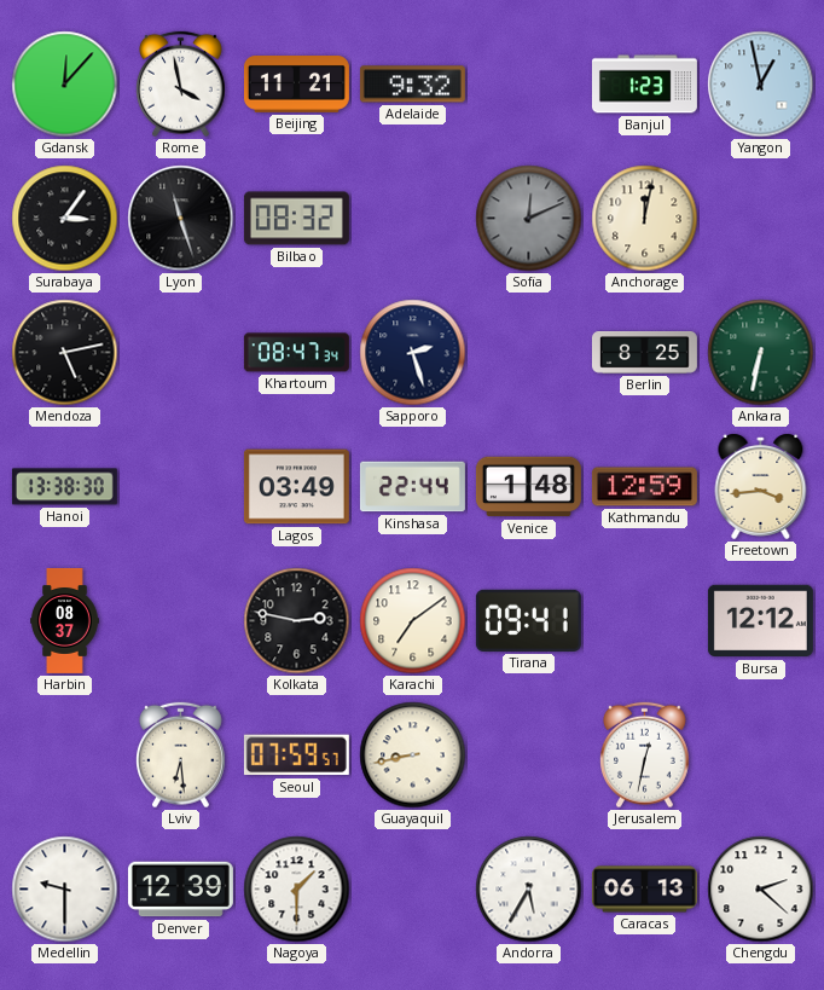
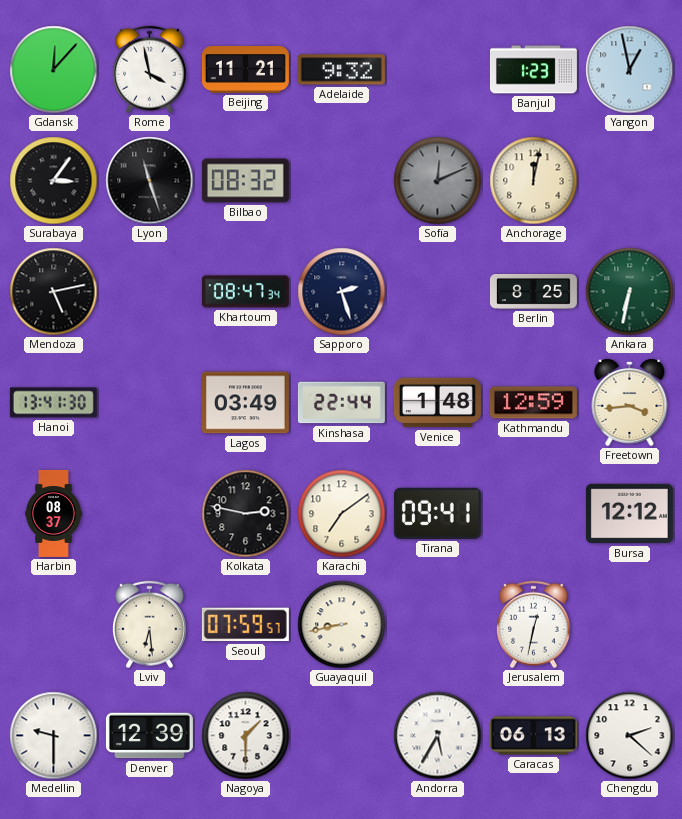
Hanoi: 13:38 -> 13:41 (53, 403)
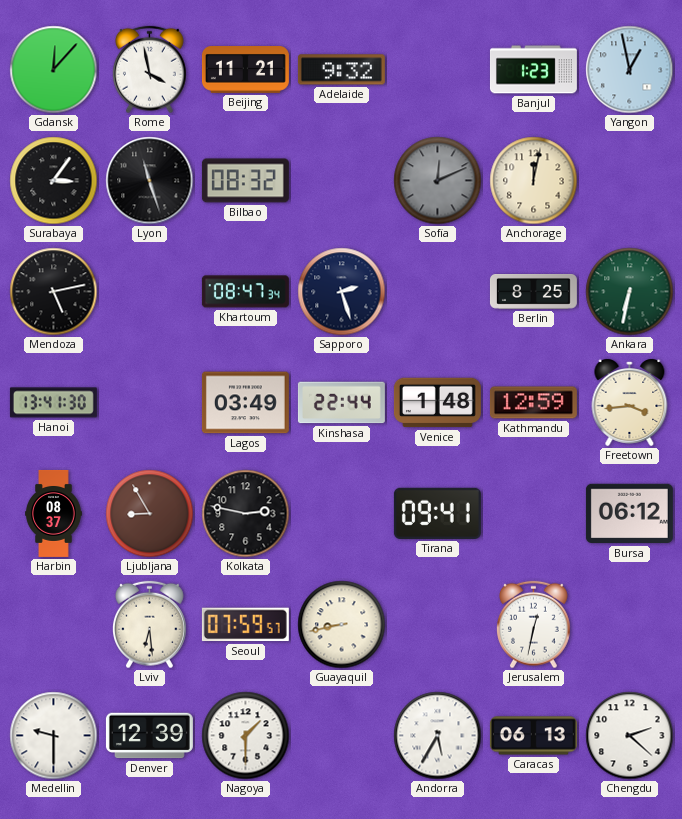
Ljubljana: none -> 8:55 (150, 514)
Karachi: 7:09 -> none (342, 514)
Bursa: 12:12 -> 06:12 (629, 514)
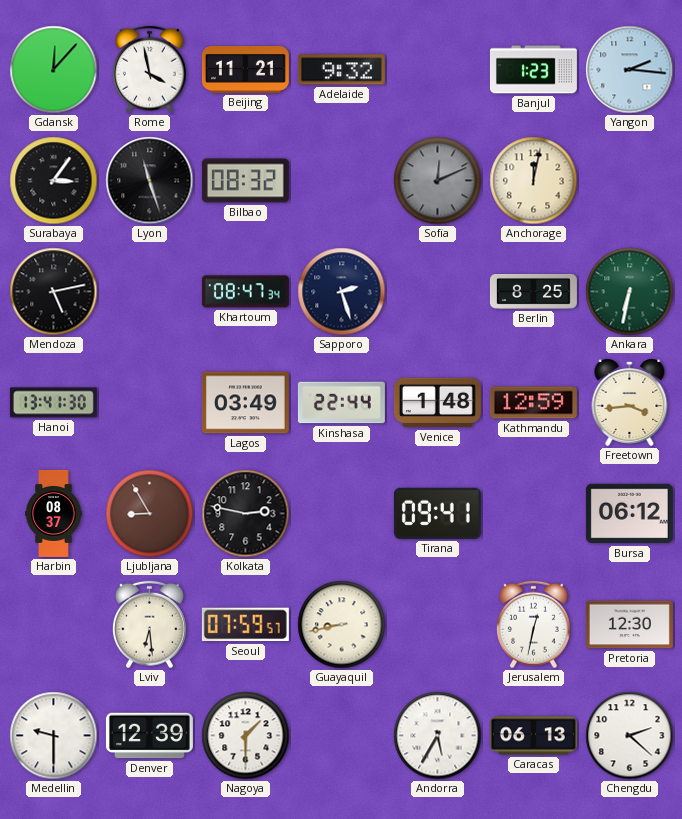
Yangon: 12:58 -> 2:16 (630, 70)
Pretoria: none -> 12:30 (629, 625)
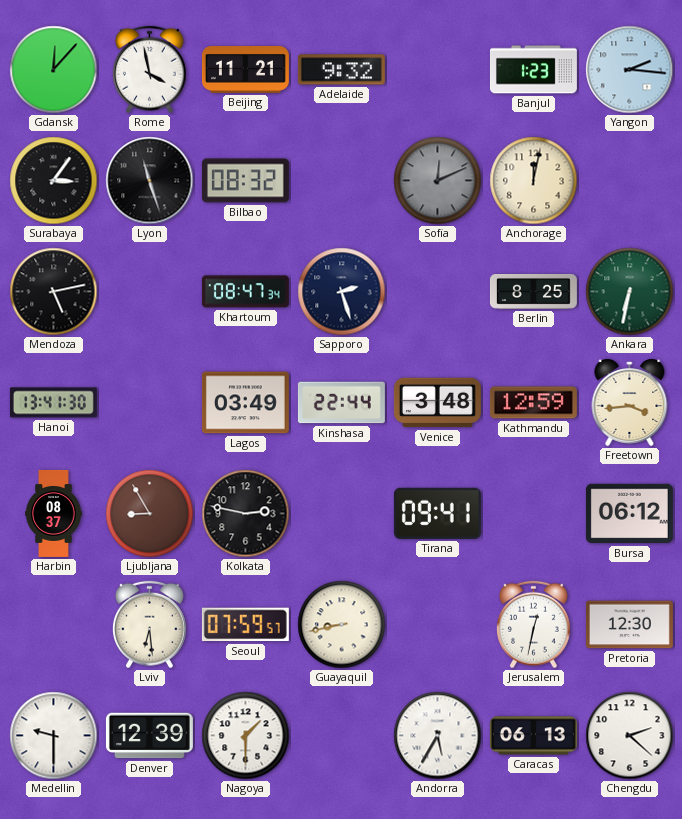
Venice: 1:48 -> 3:48 (437, 403)
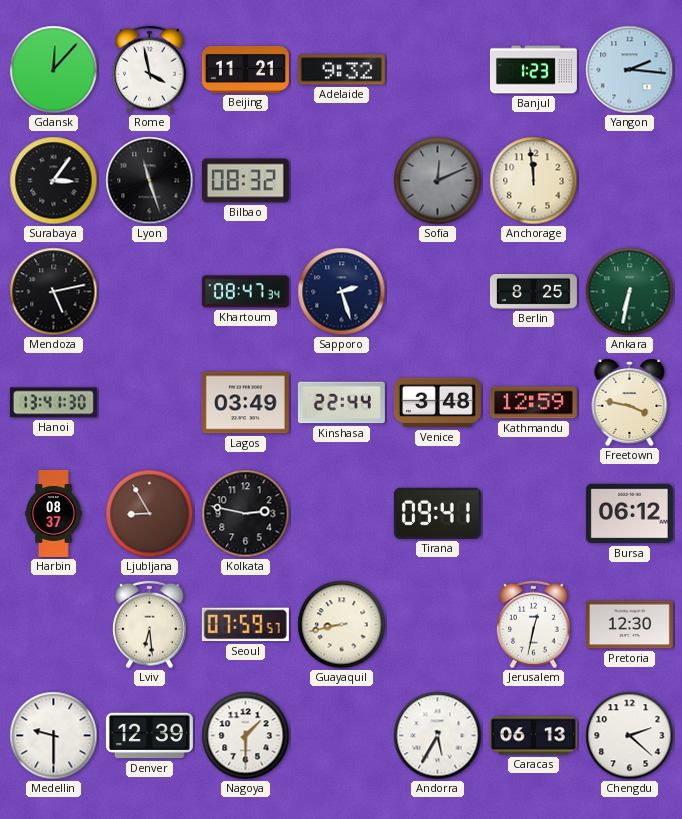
Anchorage: 12:02 -> 11:59 (534, 181)
Freetown: 3:44 -> 3:47 (630, 403)
